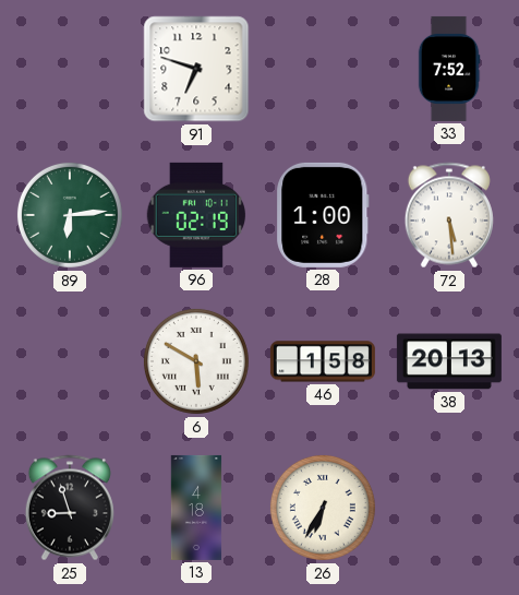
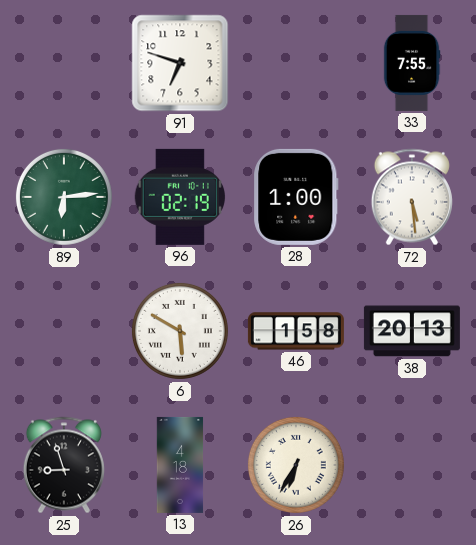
33: 7:52 -> 7:55 (412, 63)
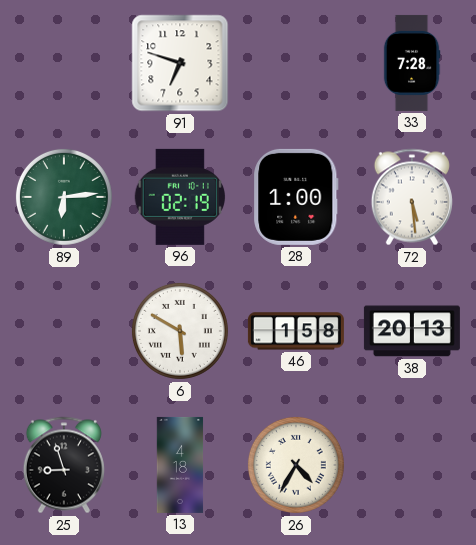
33: 7:55 -> 7:28 (412, 63)
26: 6:35 -> 4:35 (296, 465)
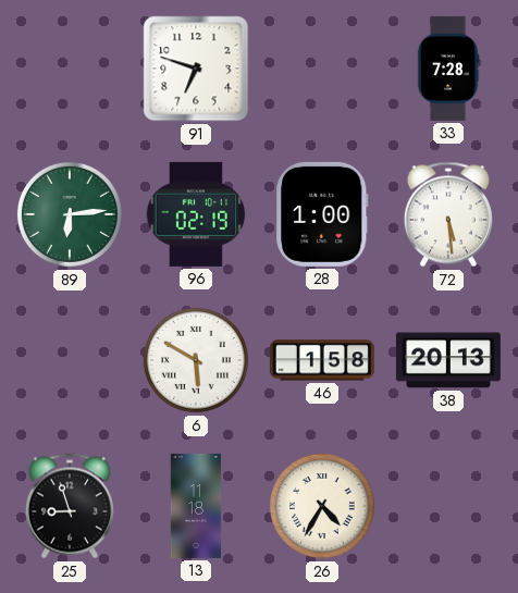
13: 4:18 -> 11:18 (196, 506)
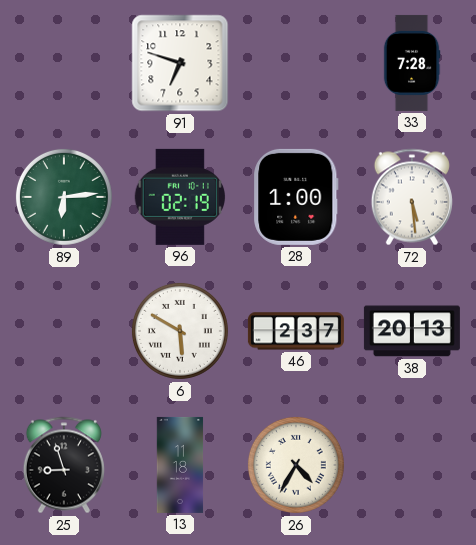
46: 1:58 -> 2:37 (296, 331)
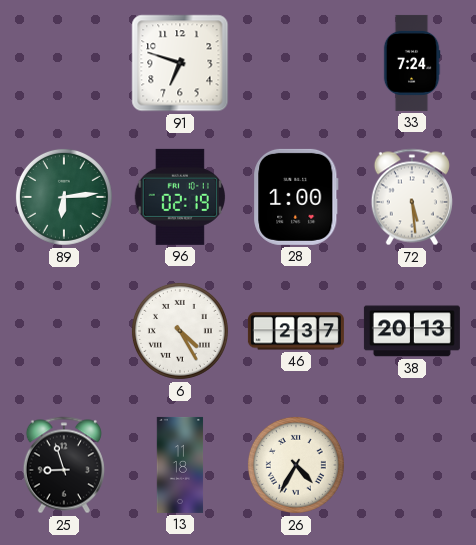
33: 7:28 -> 7:24 (412, 63)
6: 5:50 -> 4:25 (180, 331)
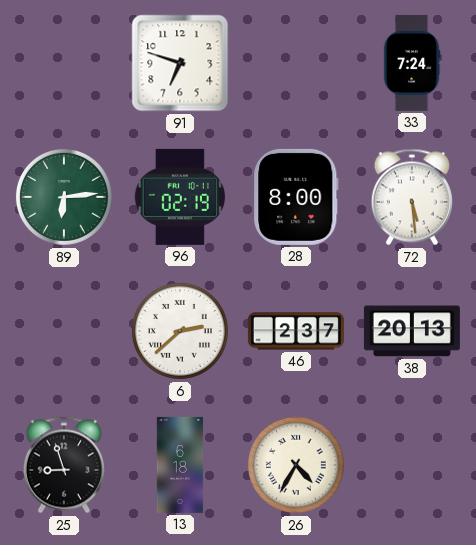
28: 1:00 -> 8:00 (296, 197)
6: 4:25 -> 2:38 (180, 331)
13: 11:18 -> 6:18 (180, 465)
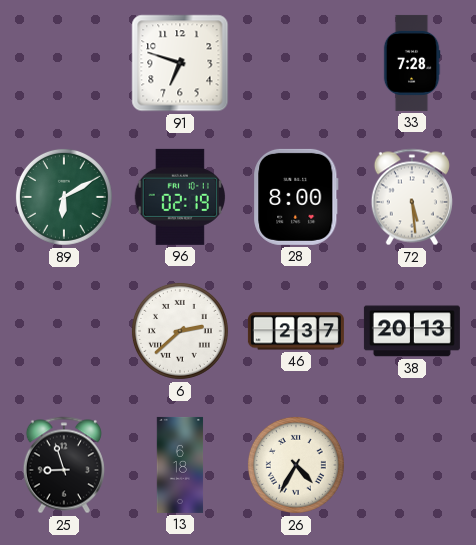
33: 7:24 -> 7:28 (412, 63)
89: 6:14 -> 6:10 (64, 197)
